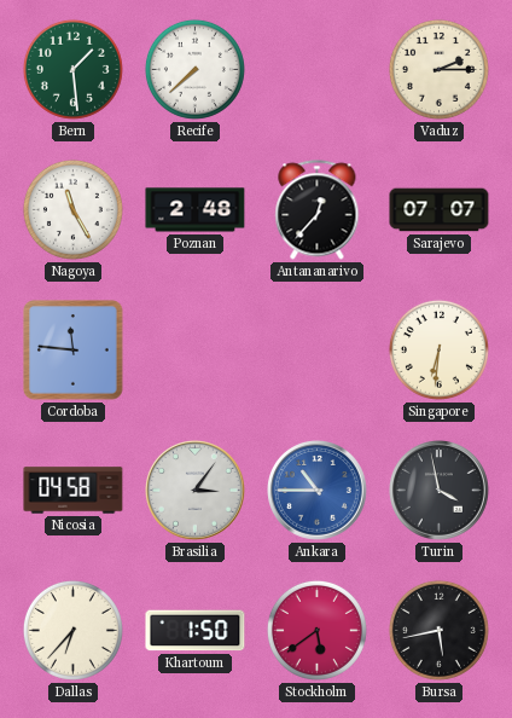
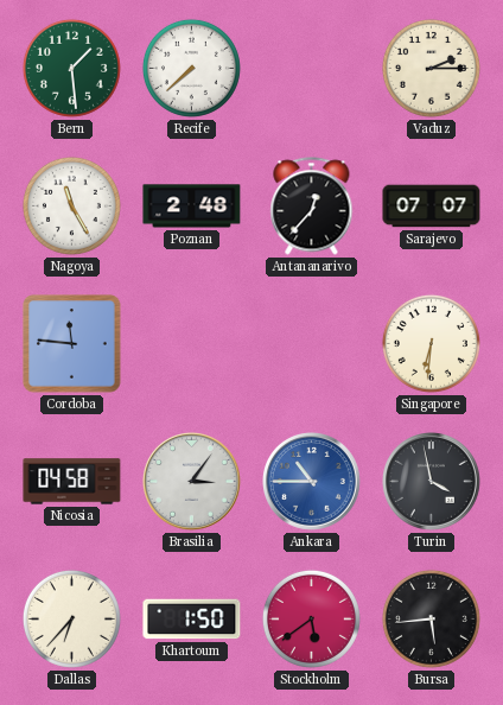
Bursa: 5:43 -> 5:44 (431, 618)
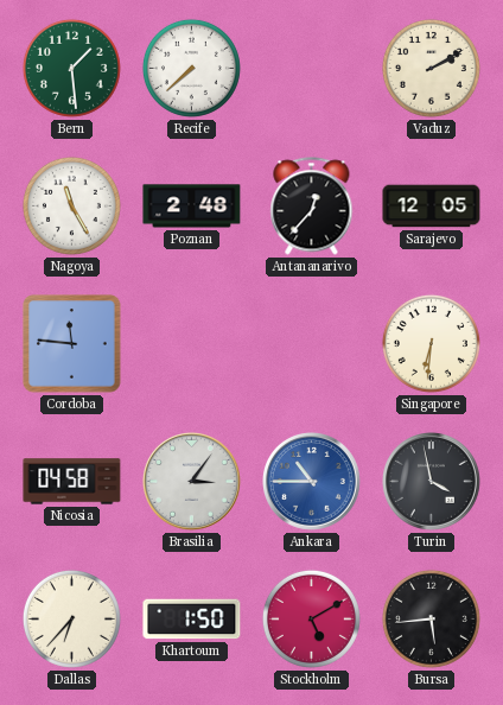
Vaduz: 2:15 -> 2:10 (431, 68)
Sarajevo: 07:07 -> 12:05 (432, 207)
Stockholm: 5:39 -> 5:10 (311, 618)
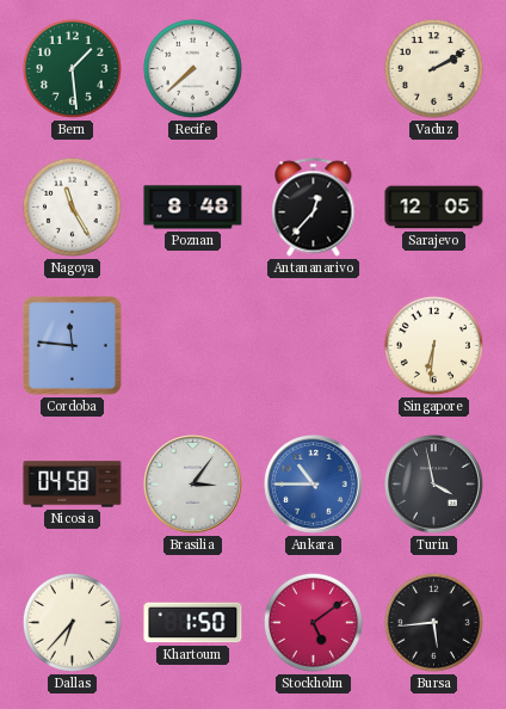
Poznan: 2:48 -> 8:48 (193, 208)
Stockholm: 5:10 -> 5:09 (313, 622)
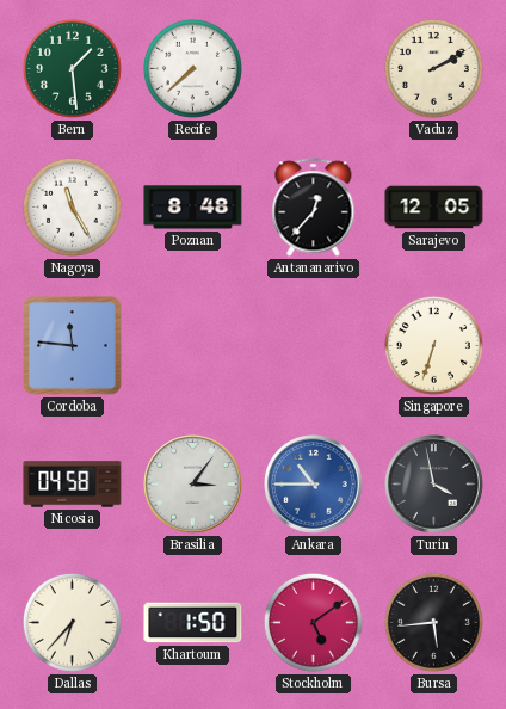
Singapore: 6:31 -> 6:33 (433, 345)
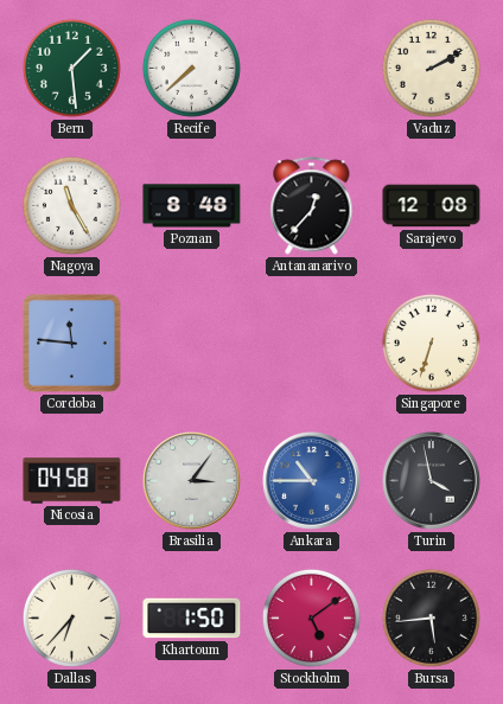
Sarajevo: 12:05 -> 12:08 (432, 206)
